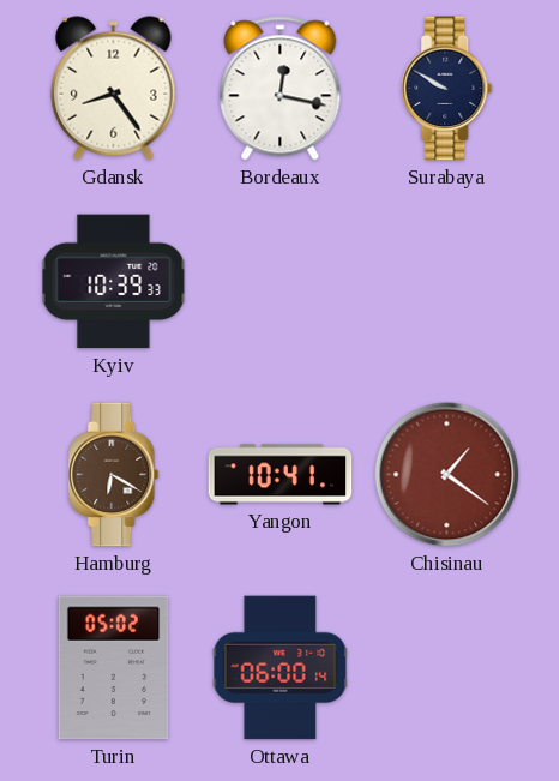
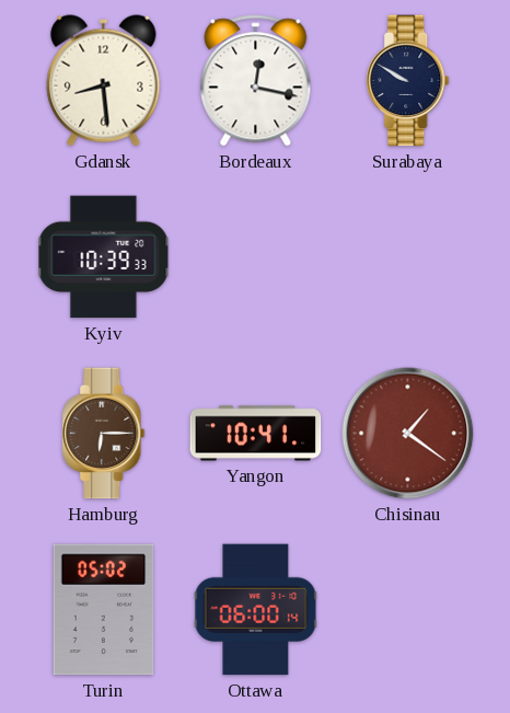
Gdansk: 8:24 -> 8:29 (104, 81)
Hamburg: 6:20 -> 6:15 (104, 434)
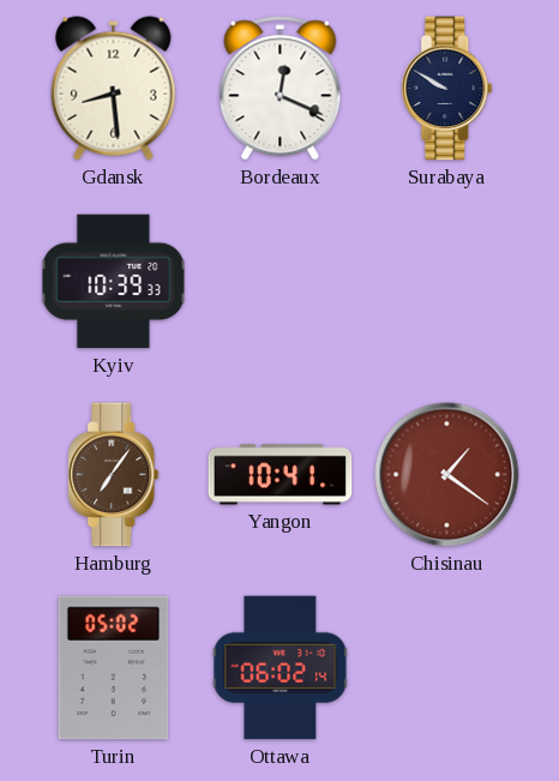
Bordeaux: 12:17 -> 12:19 (281, 89)
Hamburg: 6:15 -> 7:06 (114, 475)
Ottawa: 06:00 -> 06:02 (281, 668)
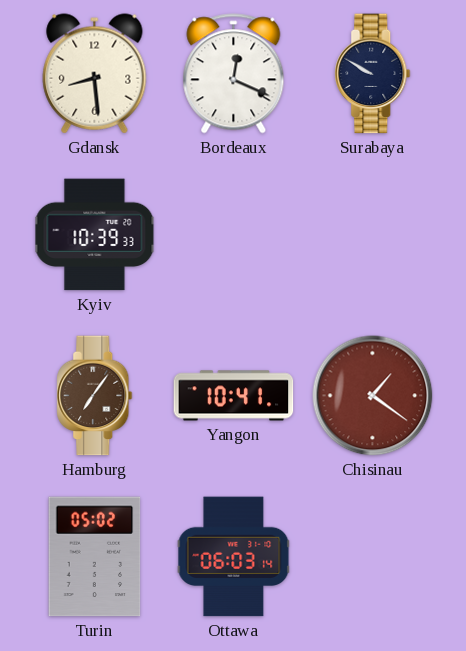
Ottawa: 06:02 -> 06:03 (234, 557)
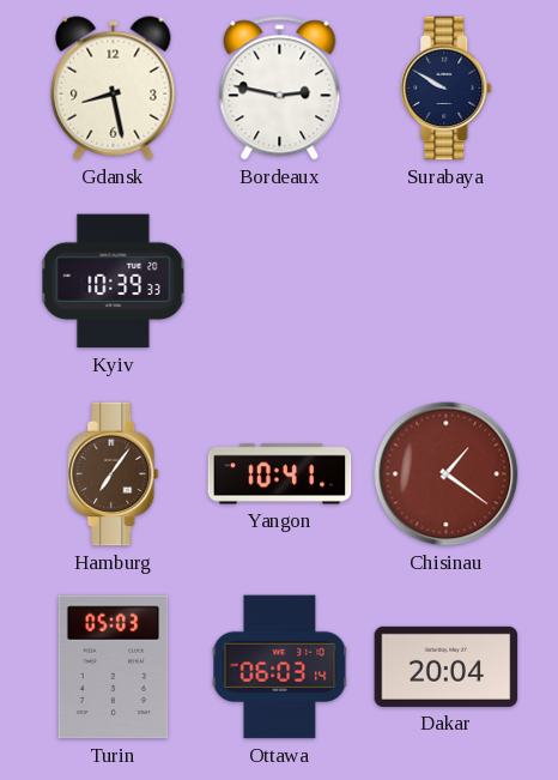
Gdansk: 8:29 -> 8:28 (114, 89)
Bordeaux: 12:19 -> 2:47 (280, 89)
Turin: 05:02 -> 05:03 (114, 667)
Dakar: none -> 20:04 (447, 666)
